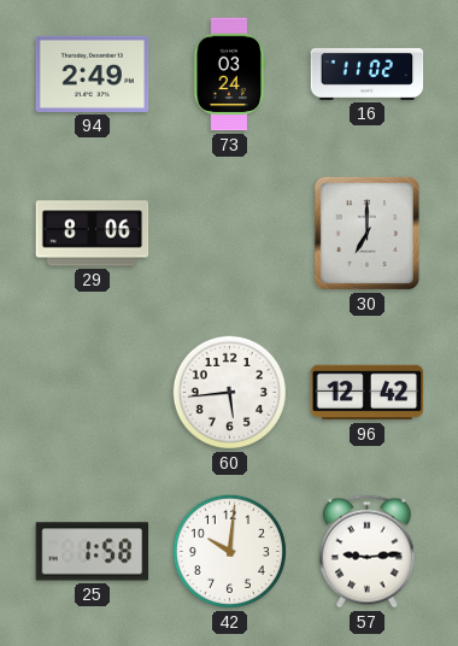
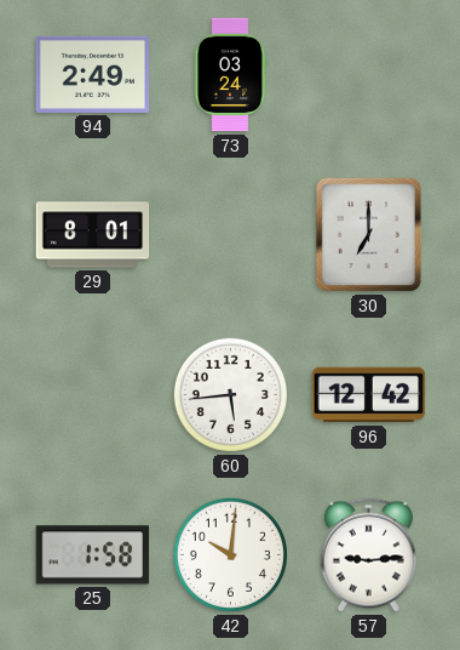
16: 11:02 -> none (368, 74)
29: 8:06 -> 8:01 (93, 235)
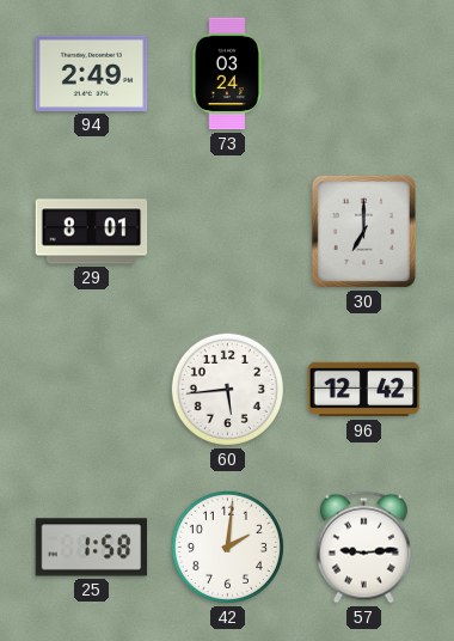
42: 10:01 -> 2:01 (227, 547)
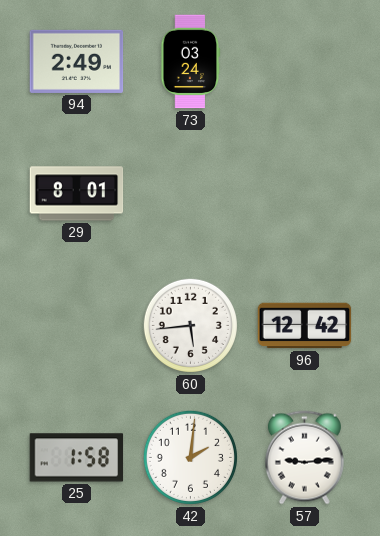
30: 7:00 -> none (363, 231)
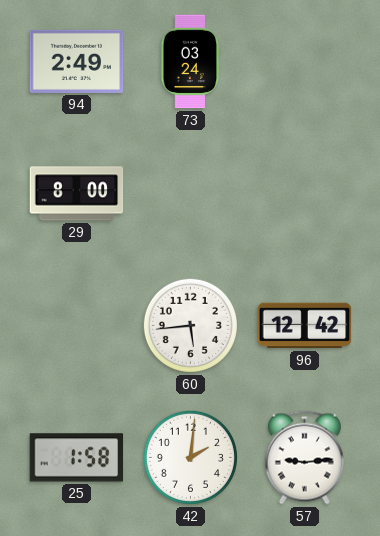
29: 8:01 -> 8:00 (77, 194)
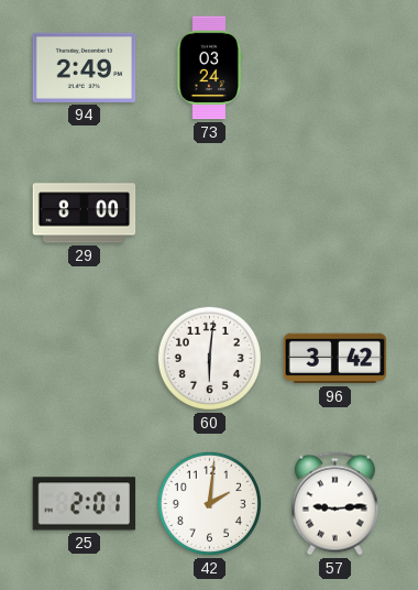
60: 5:44 -> 6:01 (209, 358)
96: 12:42 -> 3:42 (335, 359)
25: 1:58 -> 2:01 (85, 504)
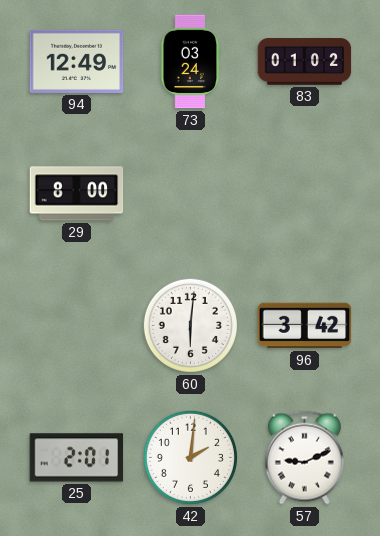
94: 2:49 -> 12:49 (77, 61)
83: none -> 01:02 (305, 62)
57: 9:14 -> 9:11 (304, 458)
